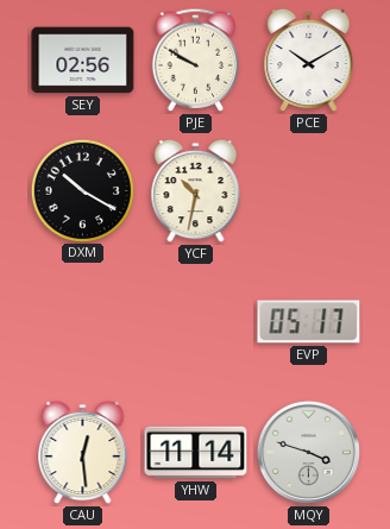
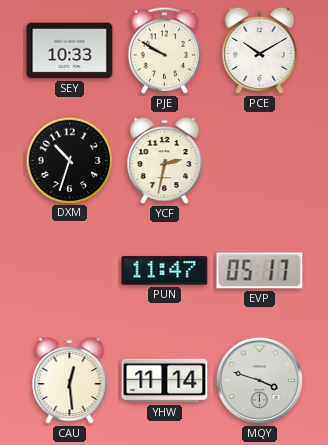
SEY: 02:56 -> 10:33 (70, 51)
DXM: 10:20 -> 10:33 (69, 160)
YCF: 10:32 -> 2:32 (165, 161)
PUN: none -> 11:47 (165, 271)
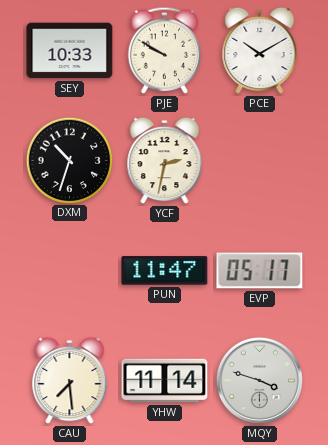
CAU: 12:29 -> 7:29 (70, 381)
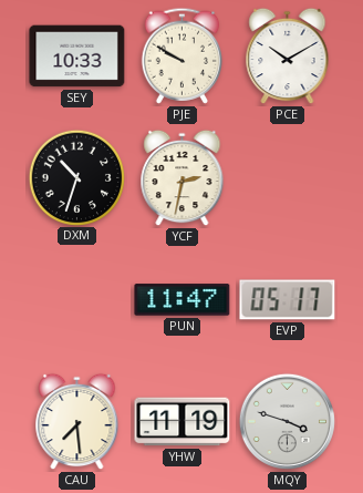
YHW: 11:14 -> 11:19 (183, 422)
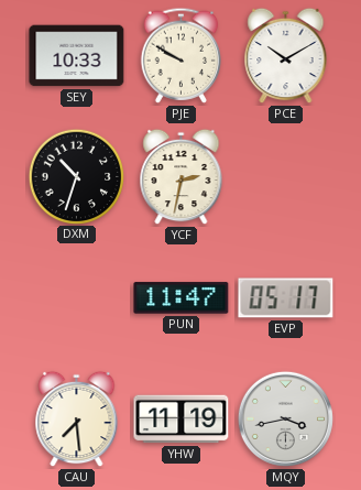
MQY: 3:48 -> 3:43 (285, 418)
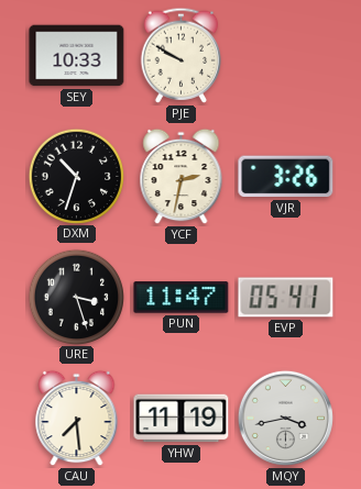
PCE: 10:10 -> none (286, 56)
VJR: none -> 3:26 (286, 177)
URE: none -> 3:27 (76, 297)
EVP: 05:17 -> 05:41 (286, 298)
